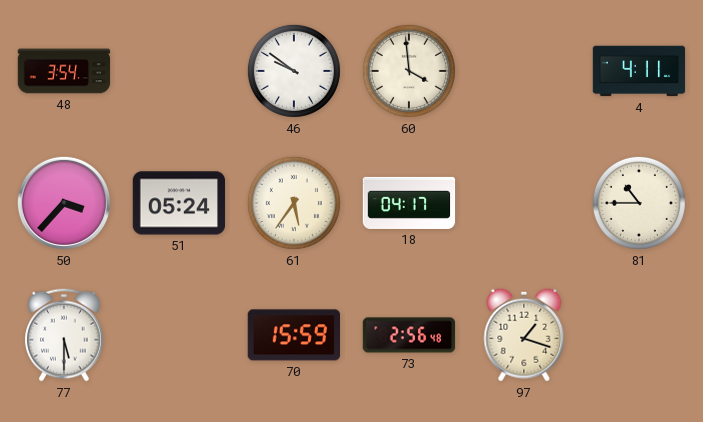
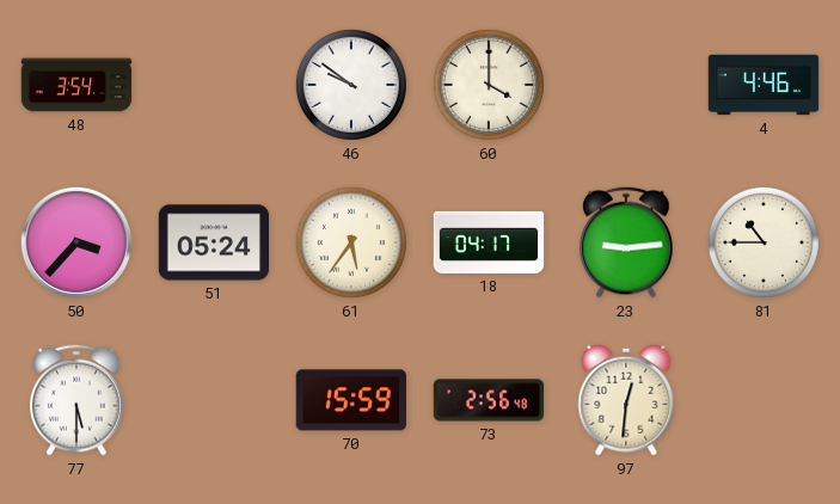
60: 3:59 -> 4:00 (489, 85)
4: 4:11 -> 4:46 (764, 85)
23: none -> 9:14 (626, 242)
97: 1:18 -> 12:31 (626, 400)
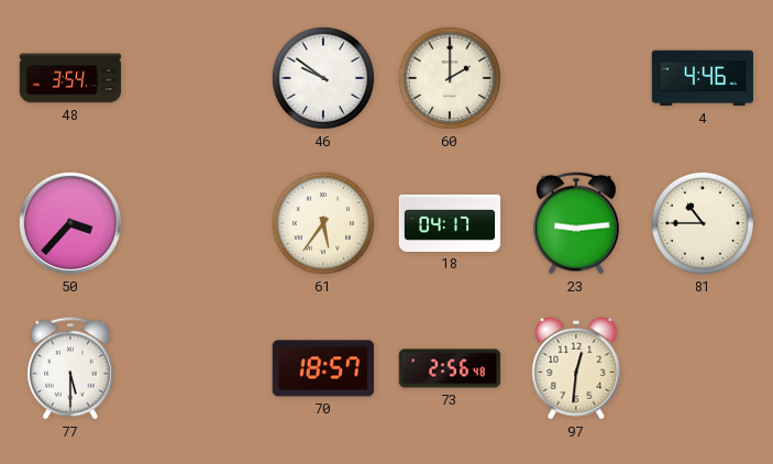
60: 4:00 -> 2:00 (450, 78)
51: 05:24 -> none (214, 242)
70: 15:59 -> 18:57 (322, 368)
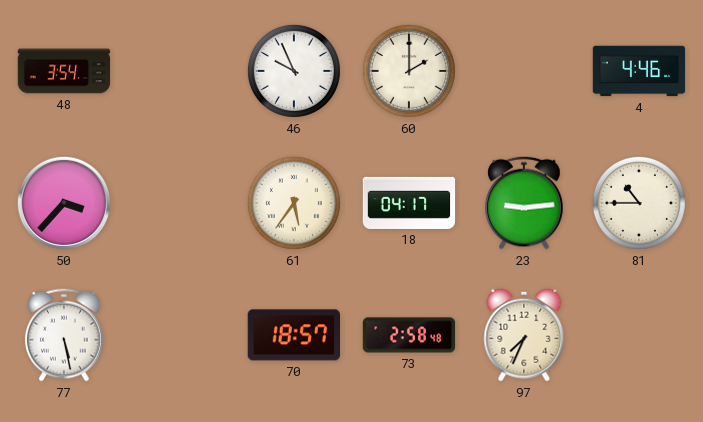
46: 9:51 -> 9:56 (294, 71)
77: 5:30 -> 5:28 (64, 335)
73: 2:56 -> 2:58 (409, 335)
97: 12:31 -> 7:34 (524, 335)
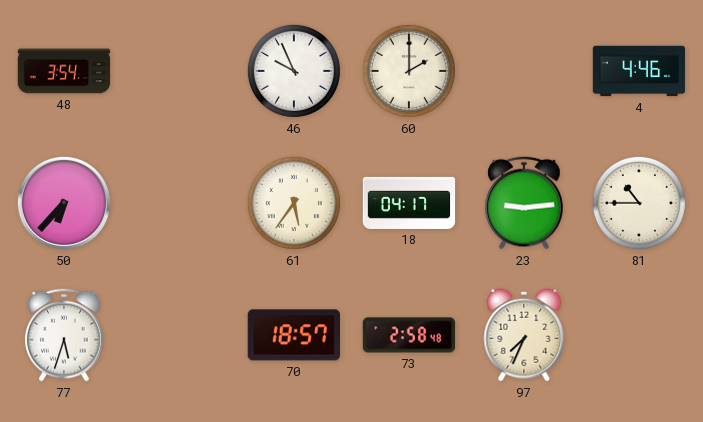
50: 3:37 -> 6:37 (64, 203)
77: 5:28 -> 5:33 (64, 335)
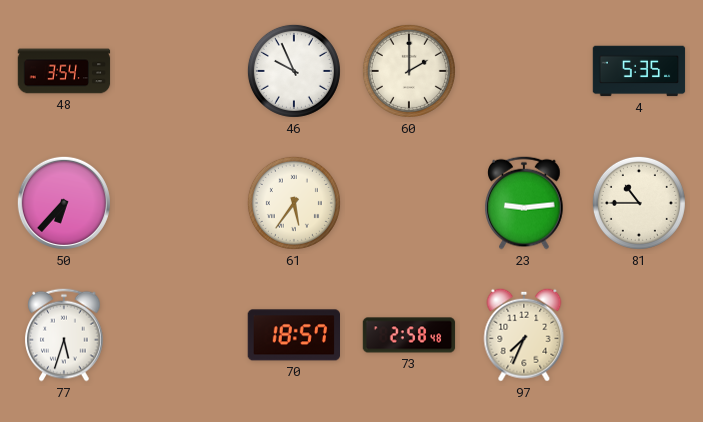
4: 4:46 -> 5:35 (639, 71)
18: 04:17 -> none (409, 203)
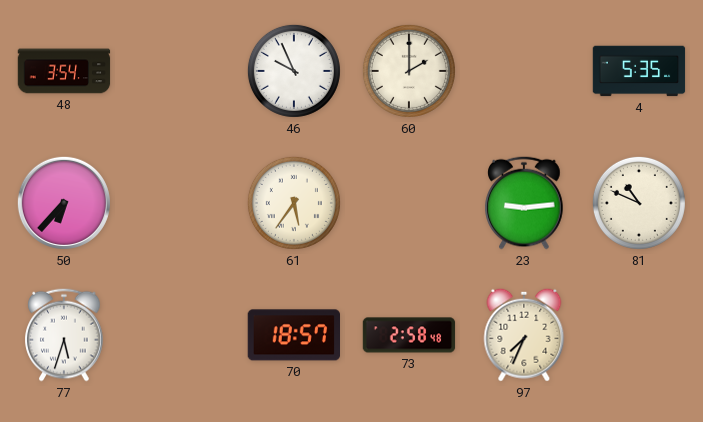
81: 10:45 -> 10:49 (639, 203)
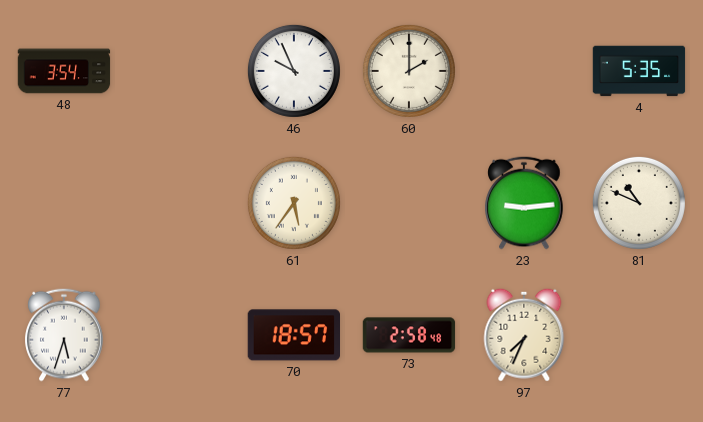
50: 6:37 -> none (64, 203)
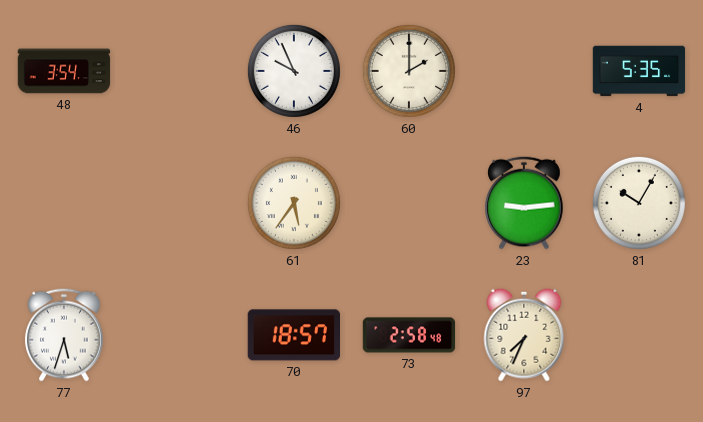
81: 10:49 -> 10:05 (639, 203)
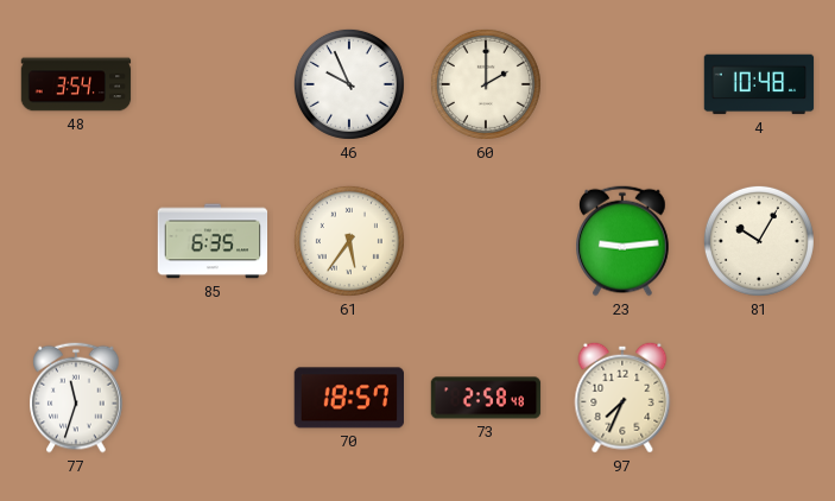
4: 5:35 -> 10:48 (759, 84)
85: none -> 6:35 (213, 241)
77: 5:33 -> 11:33 (76, 398)
